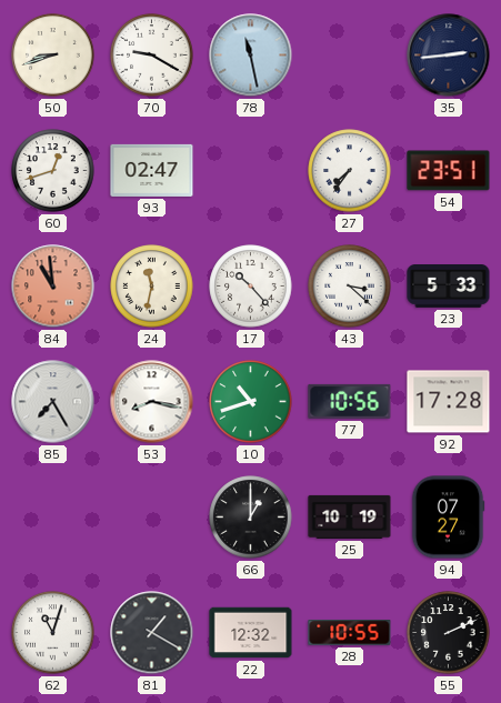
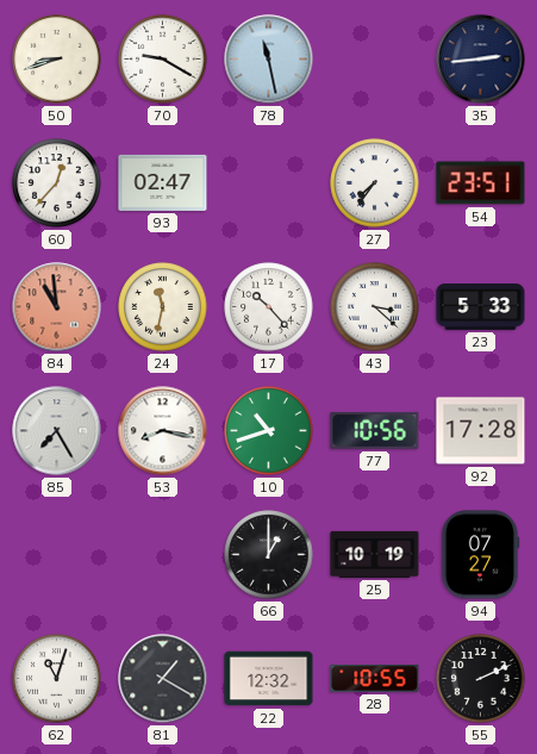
60: 12:42 -> 12:37 (57, 183)
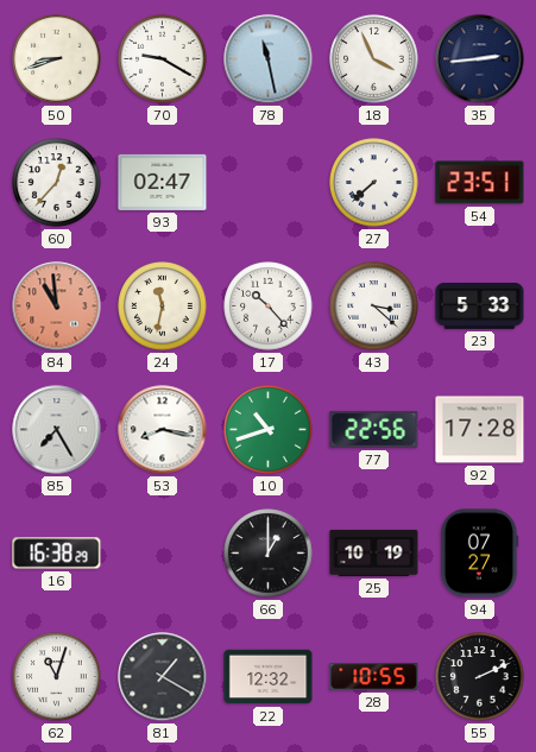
18: none -> 3:56 (374, 59)
27: 7:36 -> 7:38 (374, 183)
77: 10:56 -> 22:56 (374, 429)
16: none -> 16:38 (57, 554)
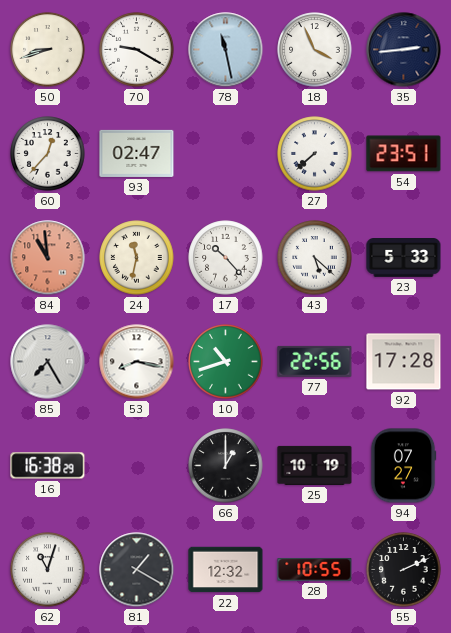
43: 3:22 -> 5:22 (315, 258)
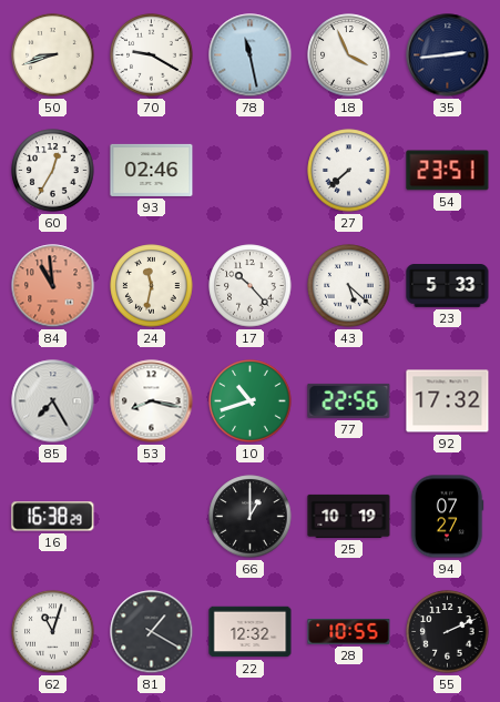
60: 12:37 -> 12:35 (53, 171)
93: 02:47 -> 02:46 (152, 170)
92: 17:28 -> 17:32 (448, 401)
